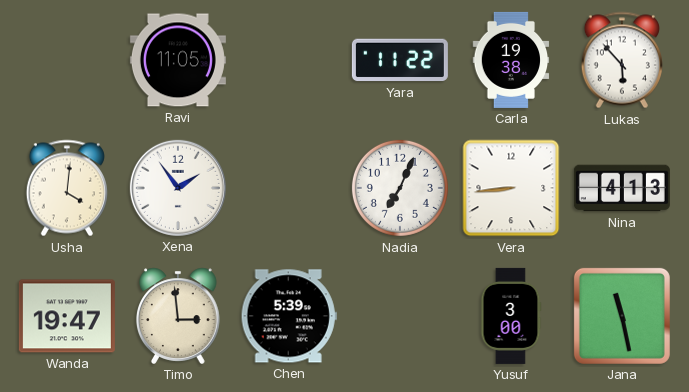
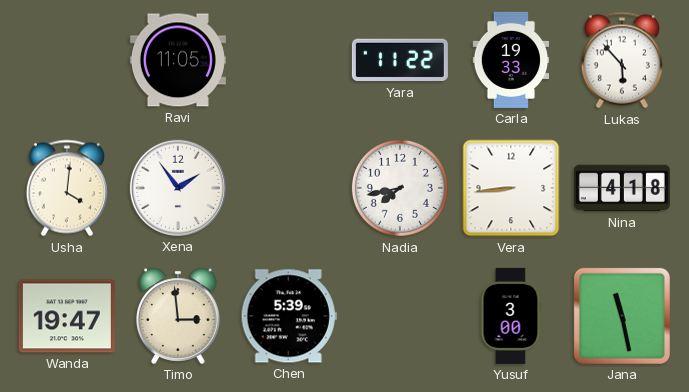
Carla: 19:38 -> 19:33 (511, 60)
Nadia: 7:04 -> 7:43 (400, 188)
Nina: 4:13 -> 4:18 (622, 188)
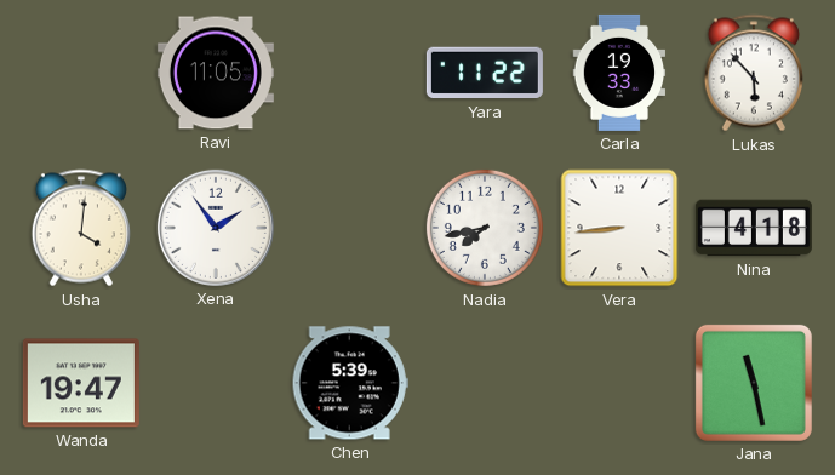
Timo: 2:59 -> none (178, 316)
Yusuf: 3:00 -> none (511, 316)
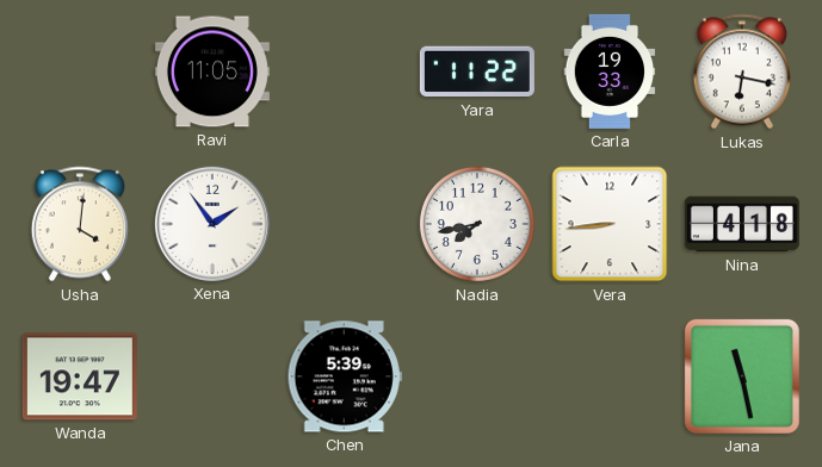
Lukas: 5:53 -> 6:17 (742, 71)
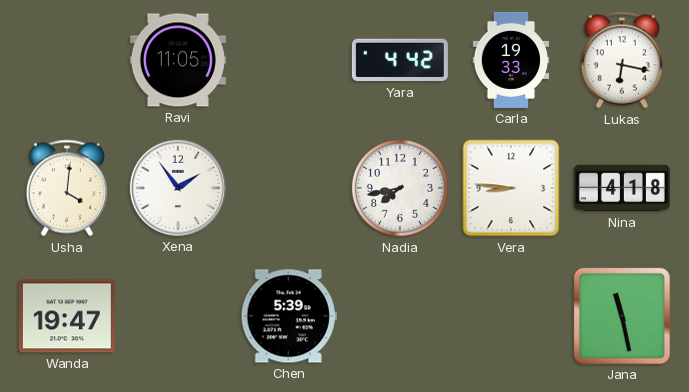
Yara: 11:22 -> 4:42 (400, 60)
Vera: 8:44 -> 8:46 (511, 188)
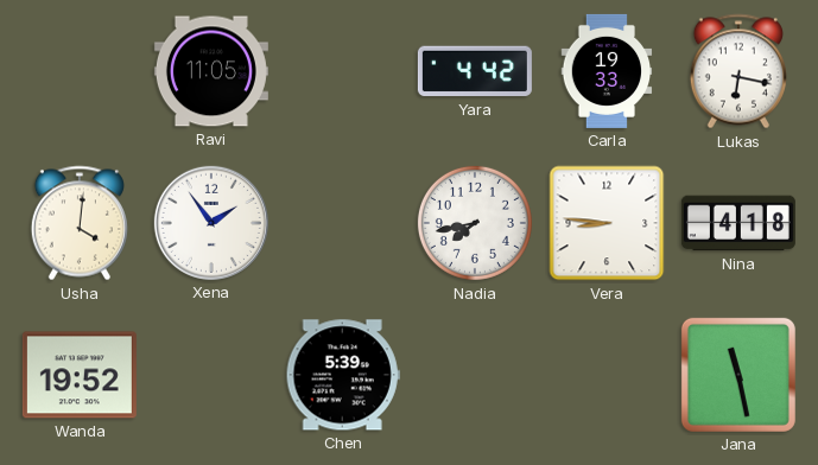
Wanda: 19:47 -> 19:52 (80, 375)
